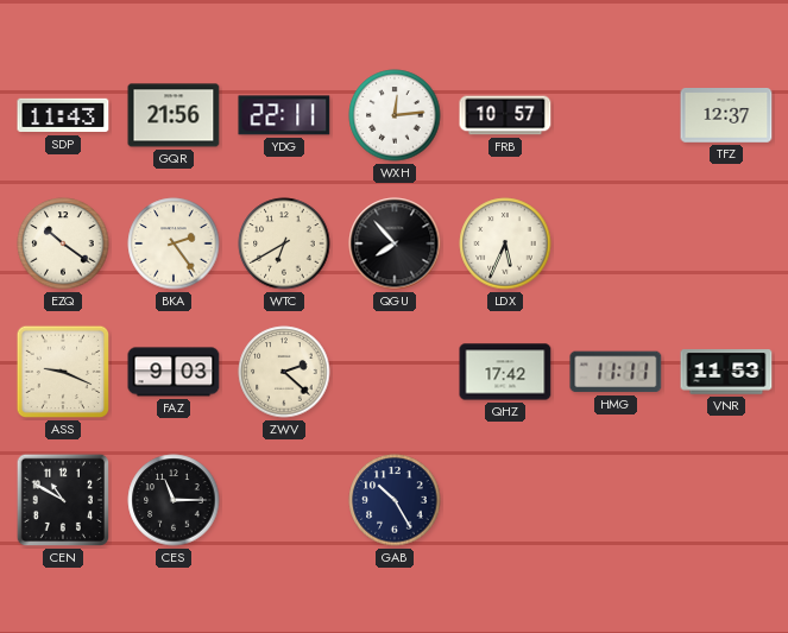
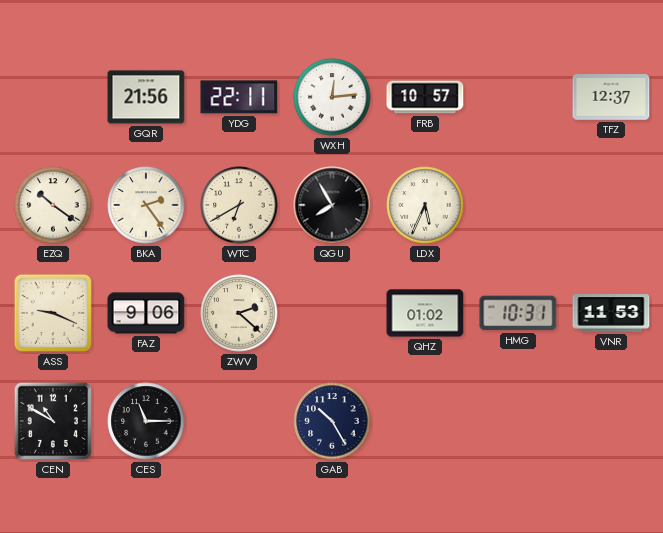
SDP: 11:43 -> none (63, 115)
QGU: 7:53 -> 7:55 (332, 205)
FAZ: 9:03 -> 9:06 (146, 313)
QHZ: 17:42 -> 01:02 (425, 313)
HMG: 11:11 -> 10:31 (518, 313)
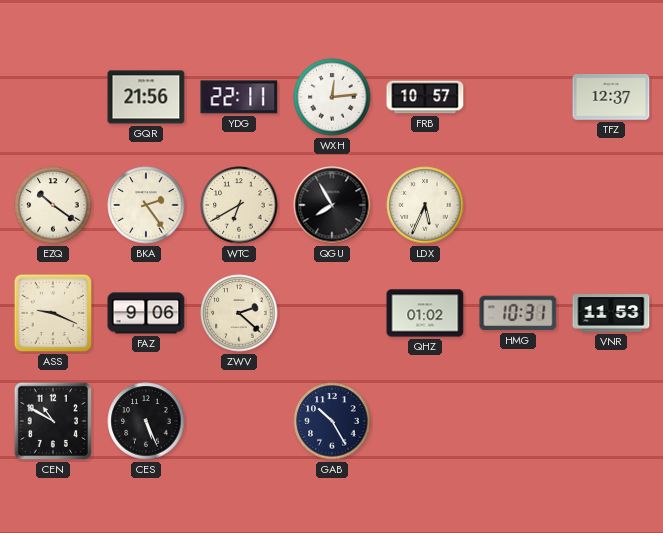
CES: 11:15 -> 5:26 (146, 421)
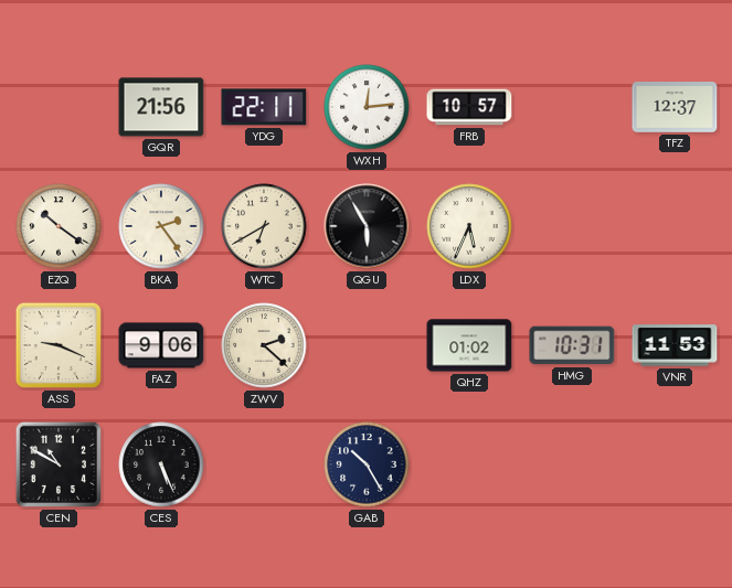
QGU: 7:55 -> 5:55 (367, 226)
